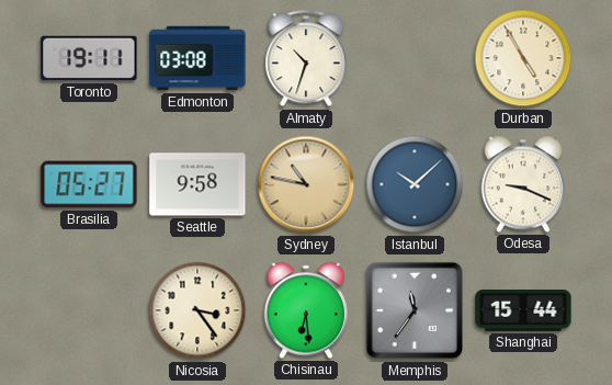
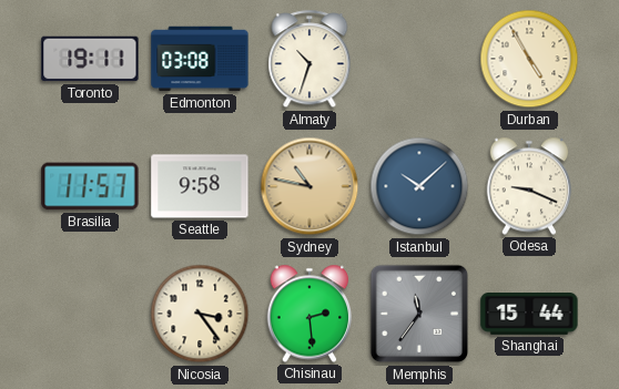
Brasilia: 05:27 -> 11:57 (90, 186)
Chisinau: 6:29 -> 2:29 (309, 314)
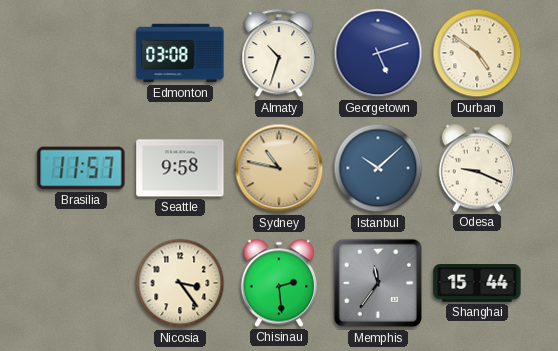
Toronto: 19:11 -> none (90, 59)
Georgetown: none -> 5:12 (378, 53)
Durban: 4:55 -> 4:51 (477, 53)
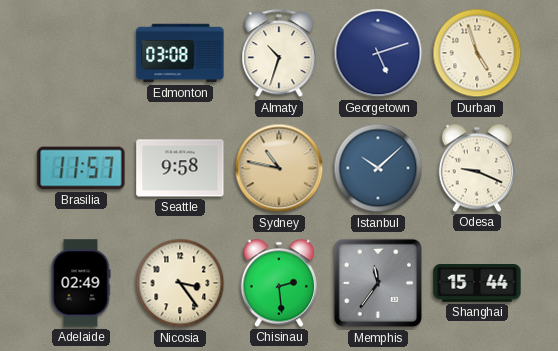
Durban: 4:51 -> 4:57 (477, 53)
Adelaide: none -> 02:49 (81, 283)
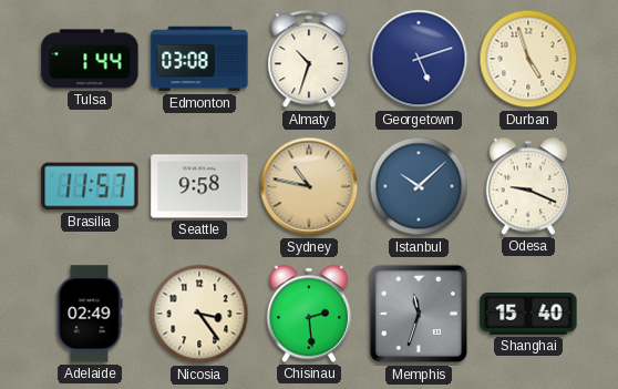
Tulsa: none -> 1:44 (90, 59)
Memphis: 11:36 -> 11:33 (419, 314)
Shanghai: 15:44 -> 15:40 (528, 315)
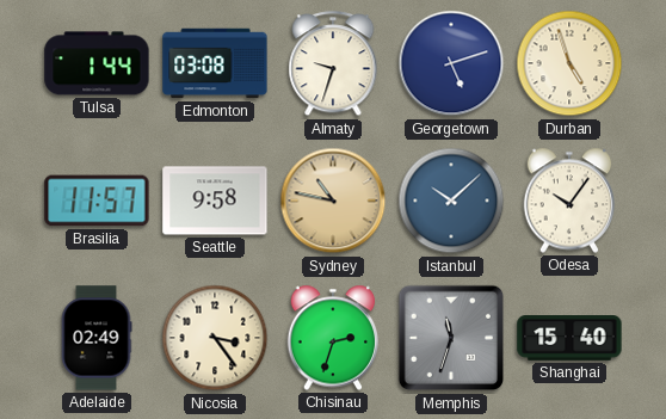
Almaty: 10:33 -> 9:33 (333, 64)
Odesa: 9:19 -> 10:06 (569, 201)
Chisinau: 2:29 -> 2:33 (333, 338)
